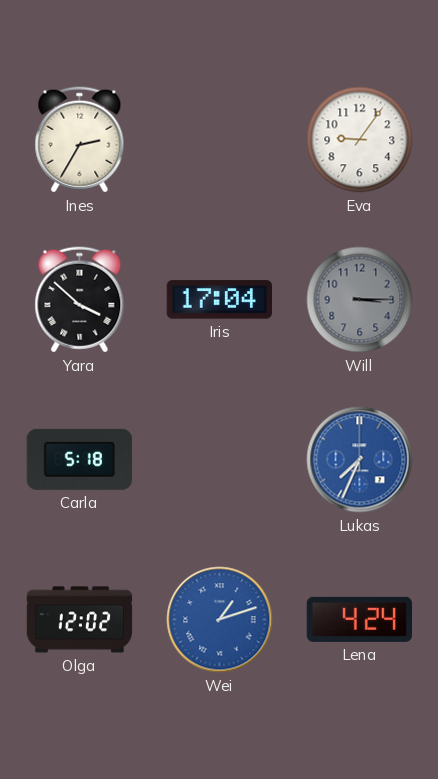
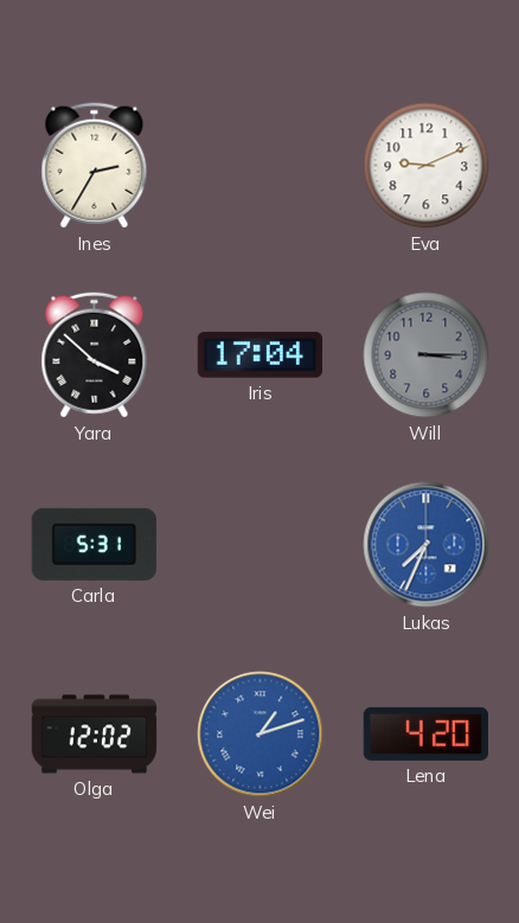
Eva: 9:06 -> 9:11 (427, 166)
Carla: 5:18 -> 5:31 (94, 544)
Lena: 4:24 -> 4:20 (425, 733)
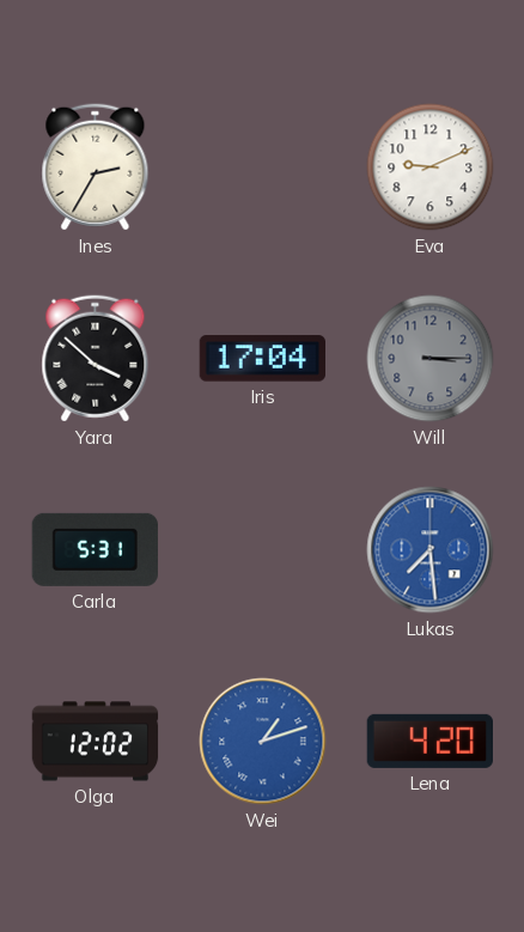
Lukas: 7:34 -> 7:29 (431, 550)
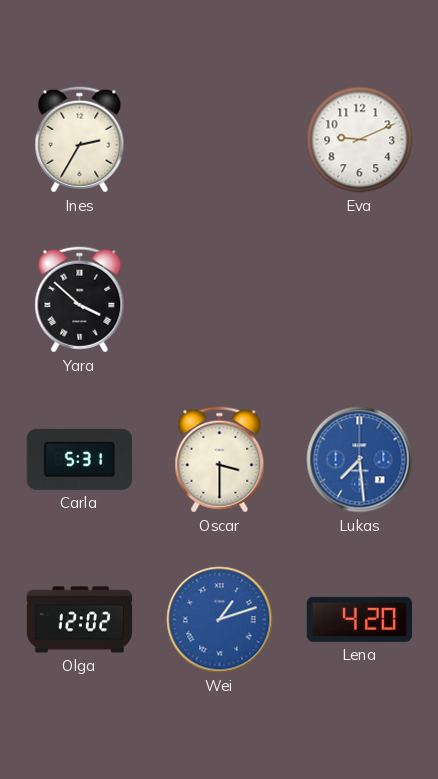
Iris: 17:04 -> none (262, 359)
Will: 3:15 -> none (431, 359)
Oscar: none -> 3:30 (220, 460)
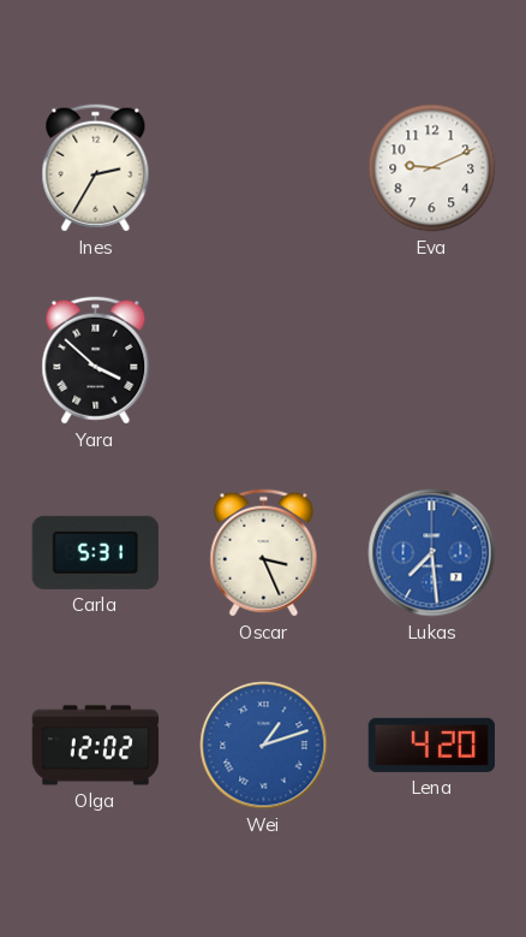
Oscar: 3:30 -> 3:26 (264, 553)
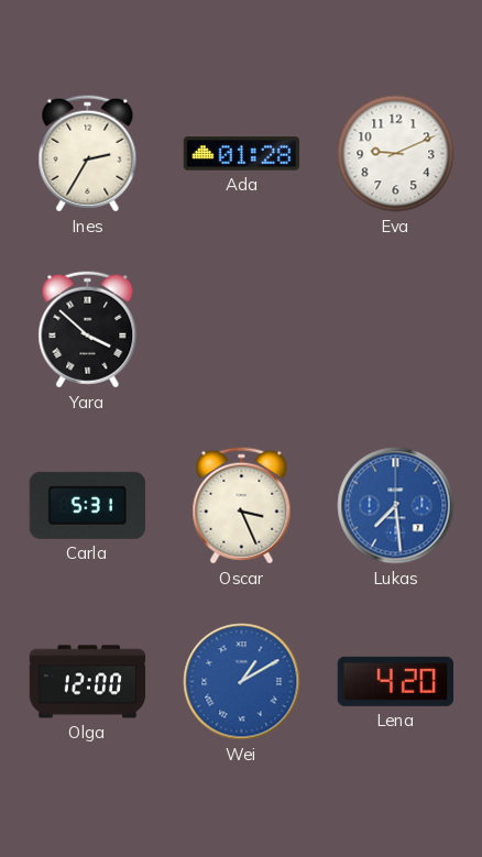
Ada: none -> 01:28 (242, 154)
Olga: 12:02 -> 12:00 (88, 682)
Wei: 1:12 -> 1:10 (242, 682)
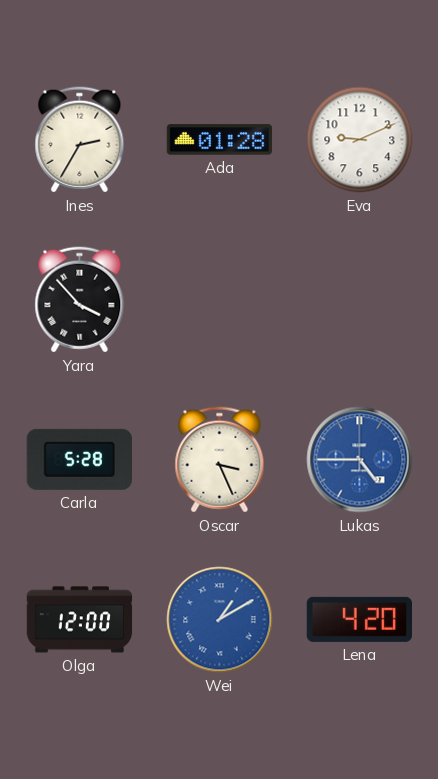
Yara: 3:52 -> 3:53 (80, 300)
Carla: 5:31 -> 5:28 (79, 459)
Lukas: 7:29 -> 4:45 (360, 460)
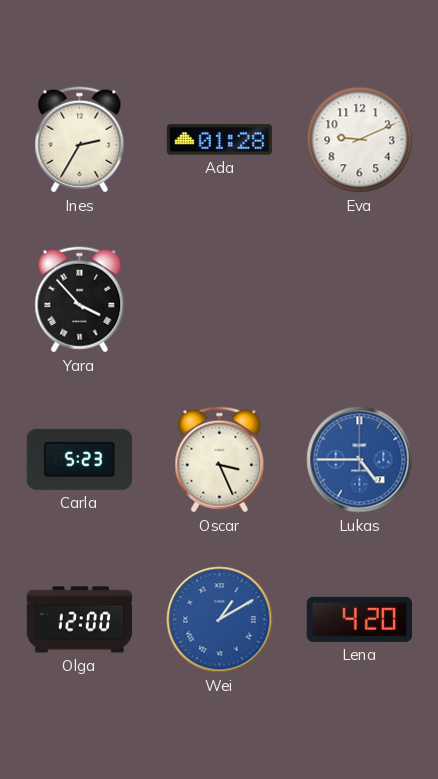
Carla: 5:28 -> 5:23 (79, 459)
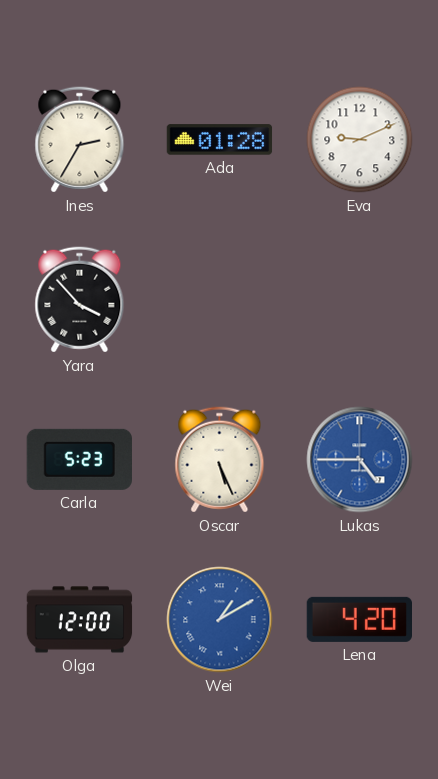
Oscar: 3:26 -> 5:26 (220, 460)
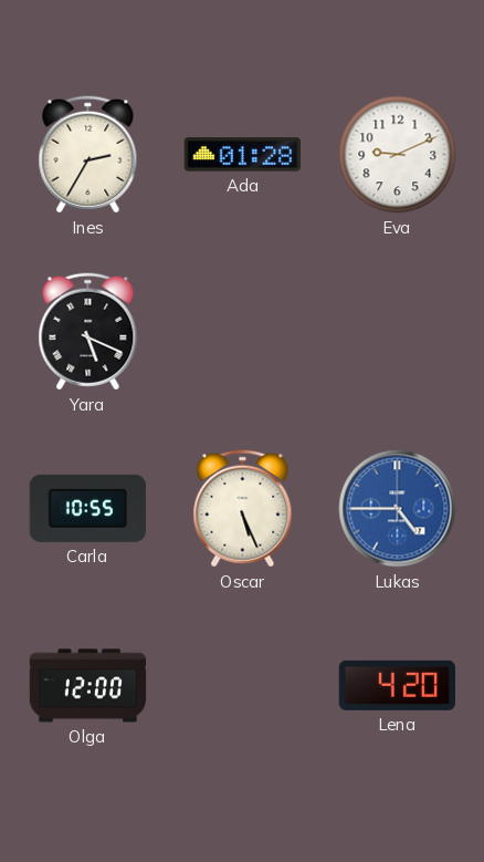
Yara: 3:53 -> 5:19 (88, 332)
Carla: 5:23 -> 10:55 (87, 508)
Wei: 1:10 -> none (220, 620)
